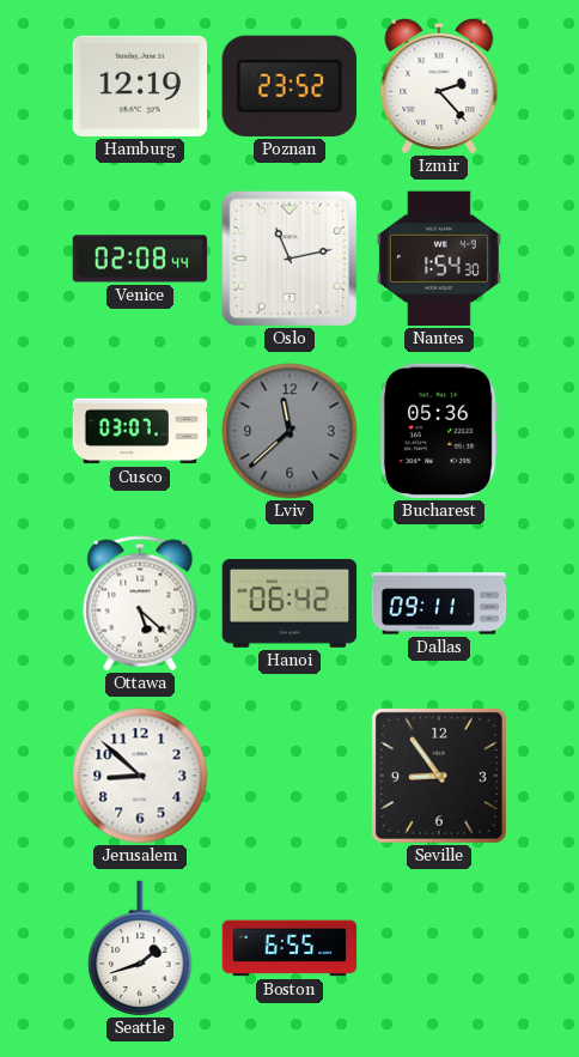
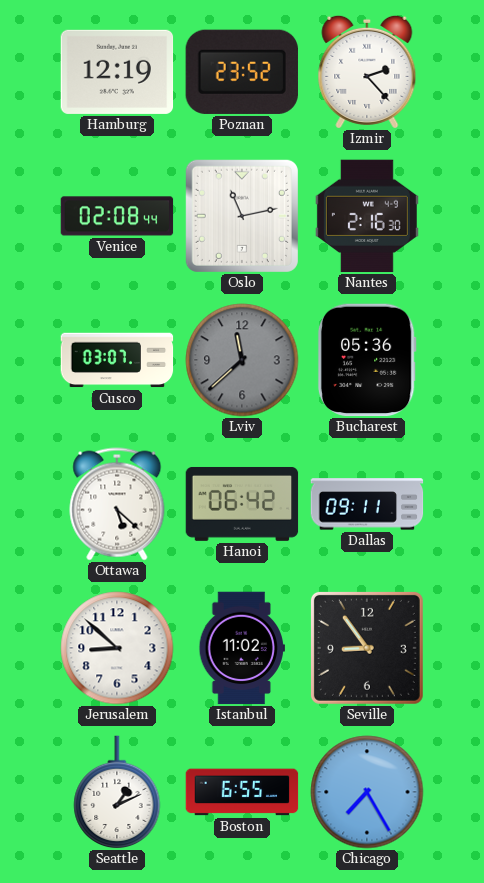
Nantes: 1:54 -> 2:16 (367, 216)
Istanbul: none -> 11:02 (241, 648)
Seattle: 1:42 -> 1:11 (117, 792)
Chicago: none -> 7:25 (367, 792)
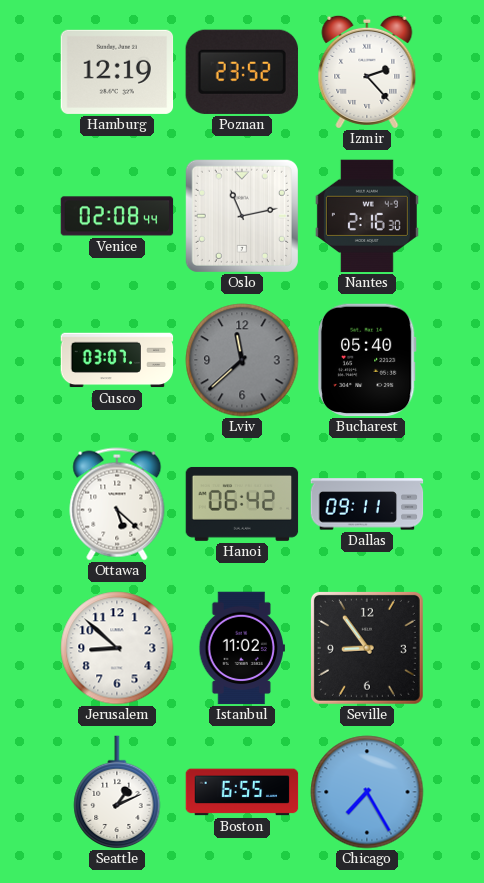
Bucharest: 05:36 -> 05:40 (367, 360)
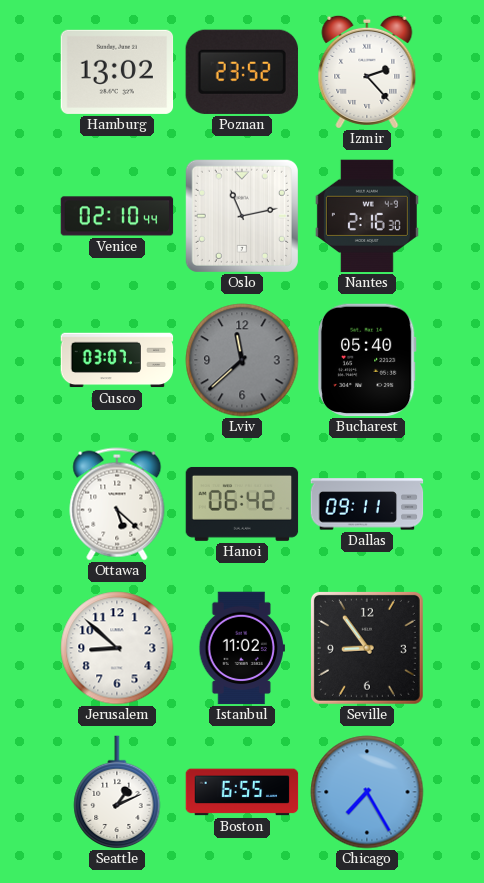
Hamburg: 12:19 -> 13:02 (117, 72)
Venice: 02:08 -> 02:10 (117, 216)
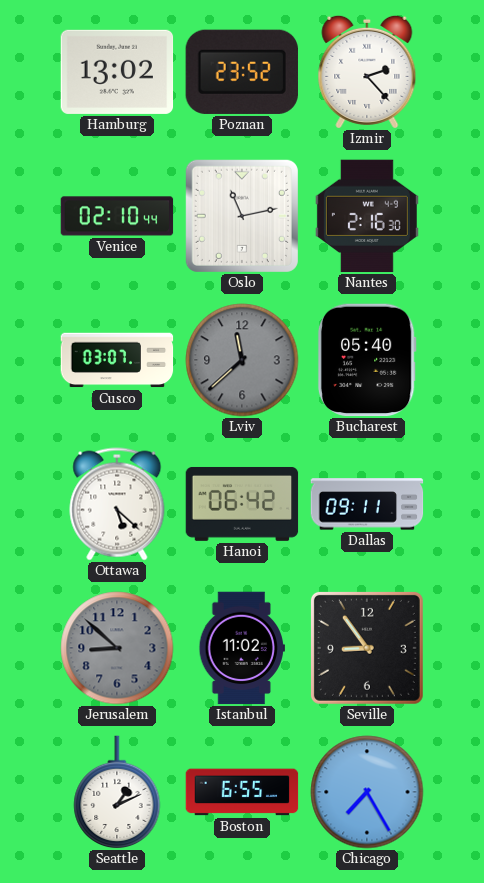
Jerusalem dial: white -> grey (117, 648)
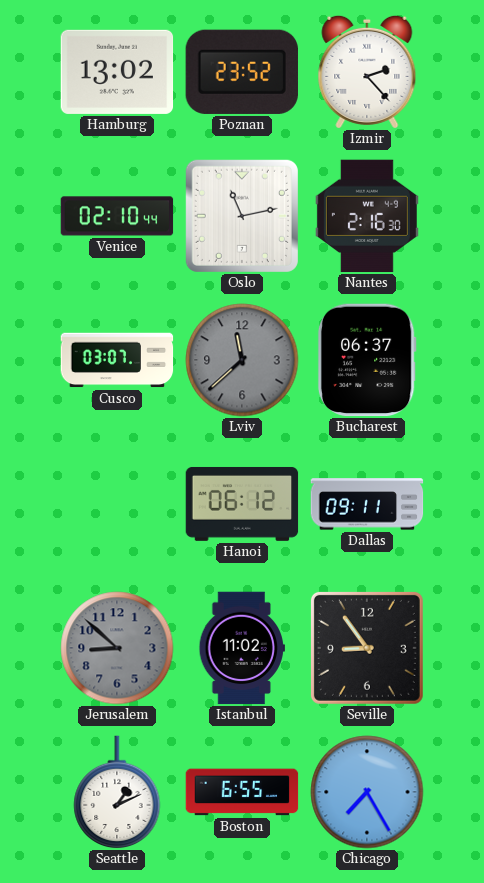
Bucharest: 05:40 -> 06:37 (367, 360)
Ottawa: 5:22 -> none (117, 504)
Hanoi: 06:42 -> 06:12 (242, 504)
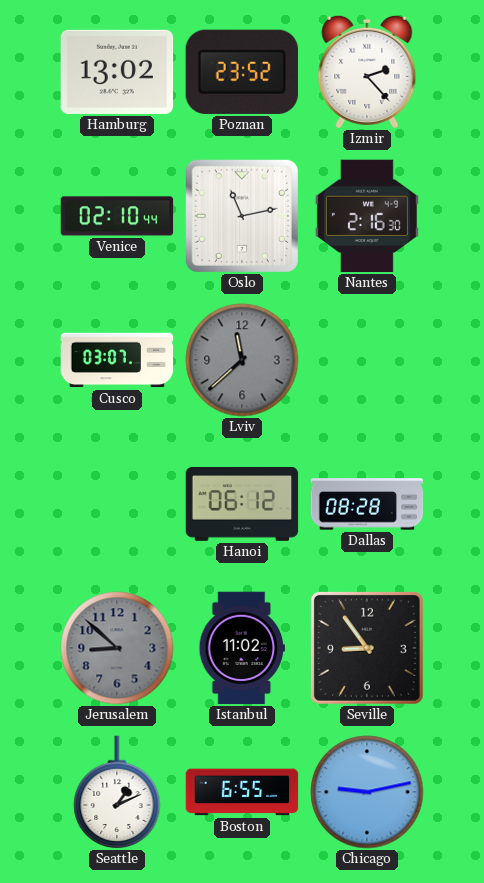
Bucharest: 06:37 -> none (367, 360)
Dallas: 09:11 -> 08:28 (367, 504)
Chicago: 7:25 -> 9:13 (367, 792)
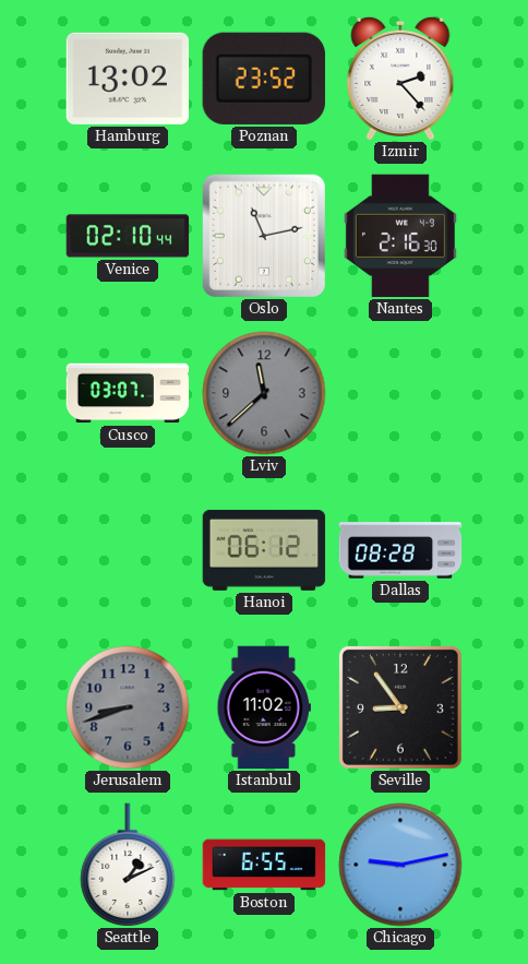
Jerusalem: 8:52 -> 8:42 (128, 707)
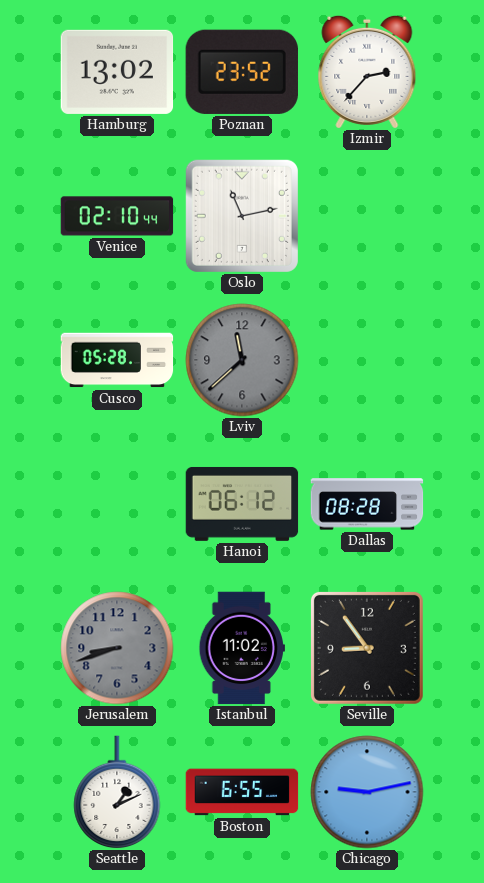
Izmir: 2:23 -> 2:37 (367, 72)
Nantes: 2:16 -> none (400, 236)
Cusco: 03:07 -> 05:28 (117, 360)
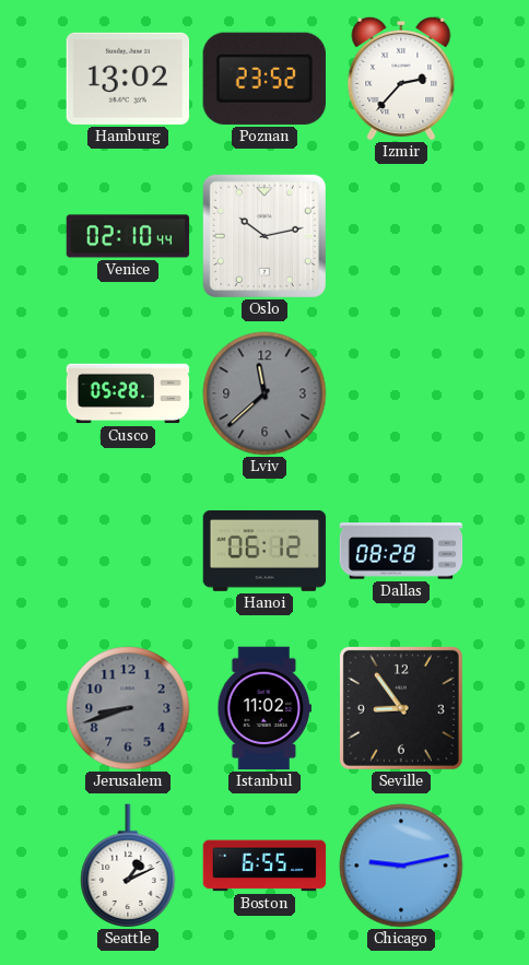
Oslo: 11:13 -> 10:13 (264, 236)
